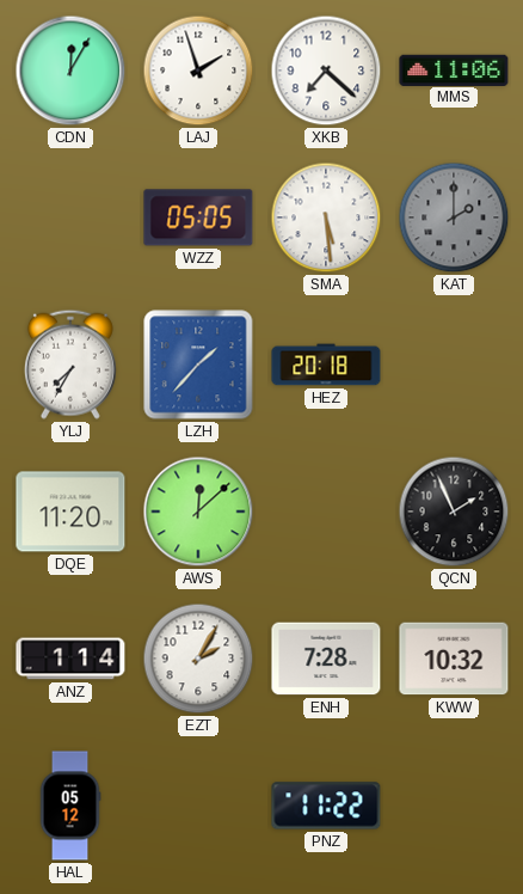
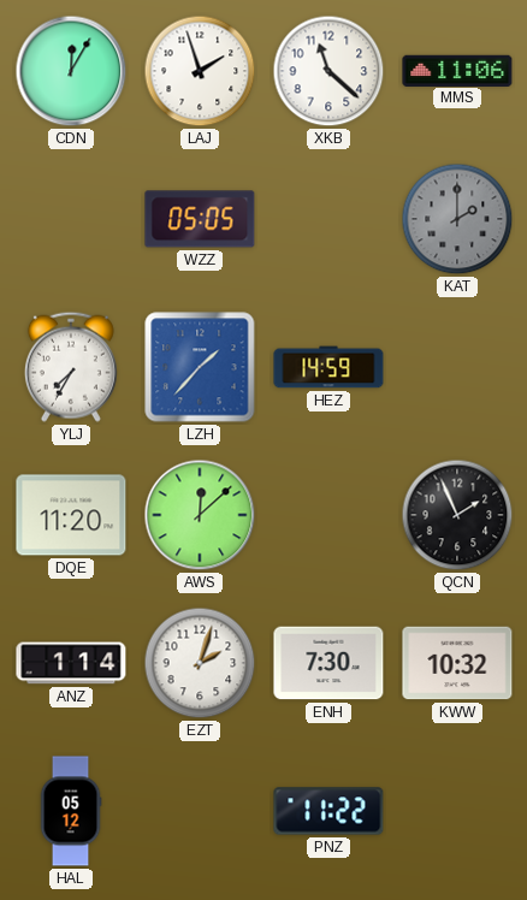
XKB: 7:22 -> 11:22 (328, 71)
SMA: 5:29 -> none (326, 218)
HEZ: 20:18 -> 14:59 (328, 367)
EZT: 2:05 -> 2:03 (200, 663)
ENH: 7:28 -> 7:30 (328, 663)
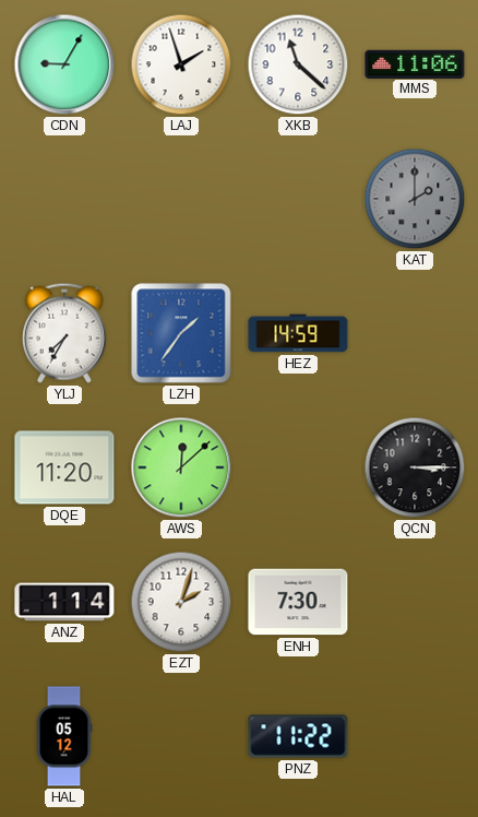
CDN: 12:05 -> 9:05 (64, 64)
WZZ: 05:05 -> none (200, 219)
LZH: 1:37 -> 1:36 (181, 333)
QCN: 1:56 -> 3:15 (415, 467)
KWW: 10:32 -> none (457, 663)
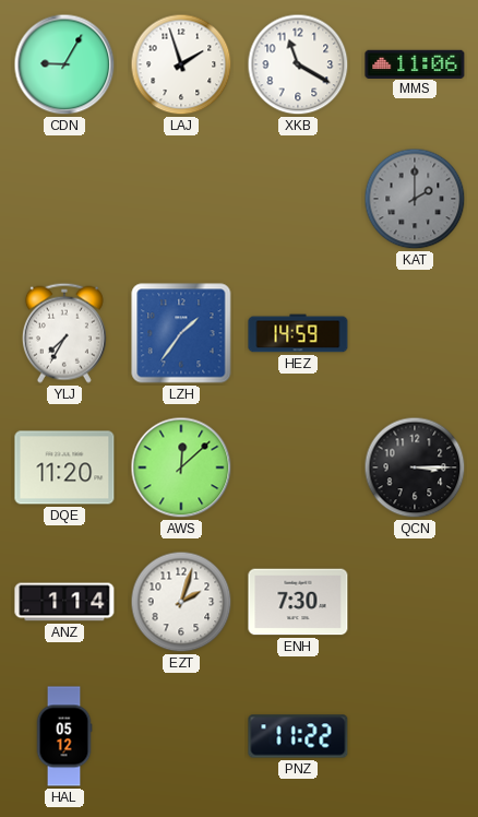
XKB: 11:22 -> 11:20 (298, 64)
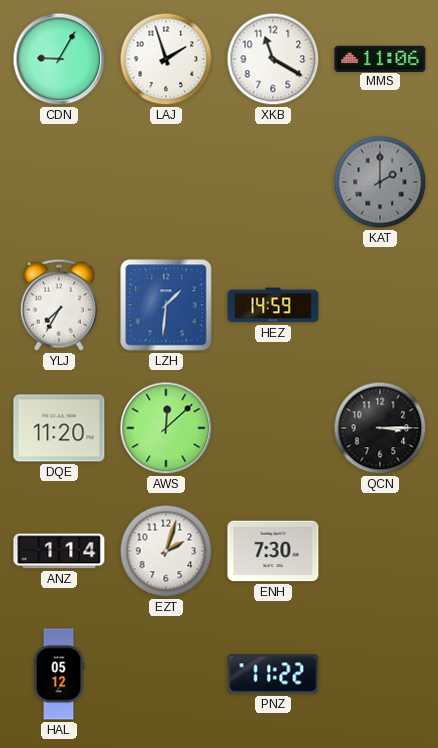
LZH: 1:36 -> 1:31 (166, 305)
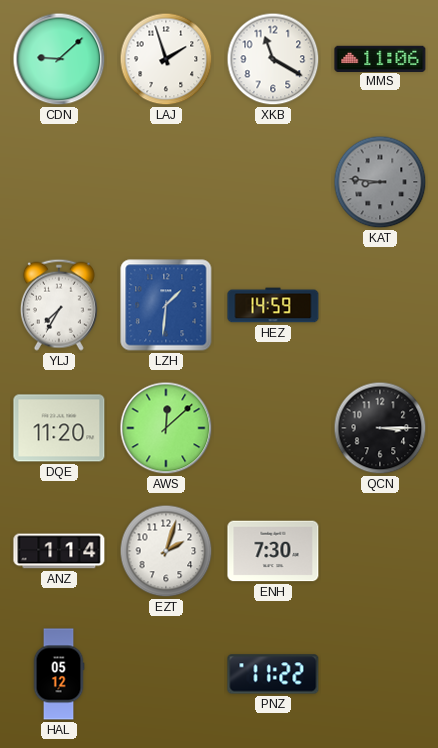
CDN: 9:05 -> 9:08 (59, 59)
KAT: 2:00 -> 8:46 (380, 182)
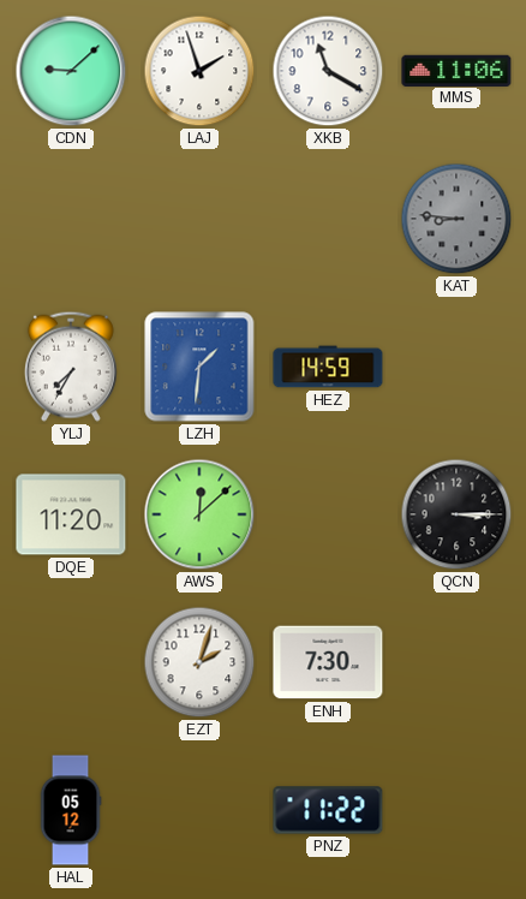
ANZ: 1:14 -> none (59, 551)
